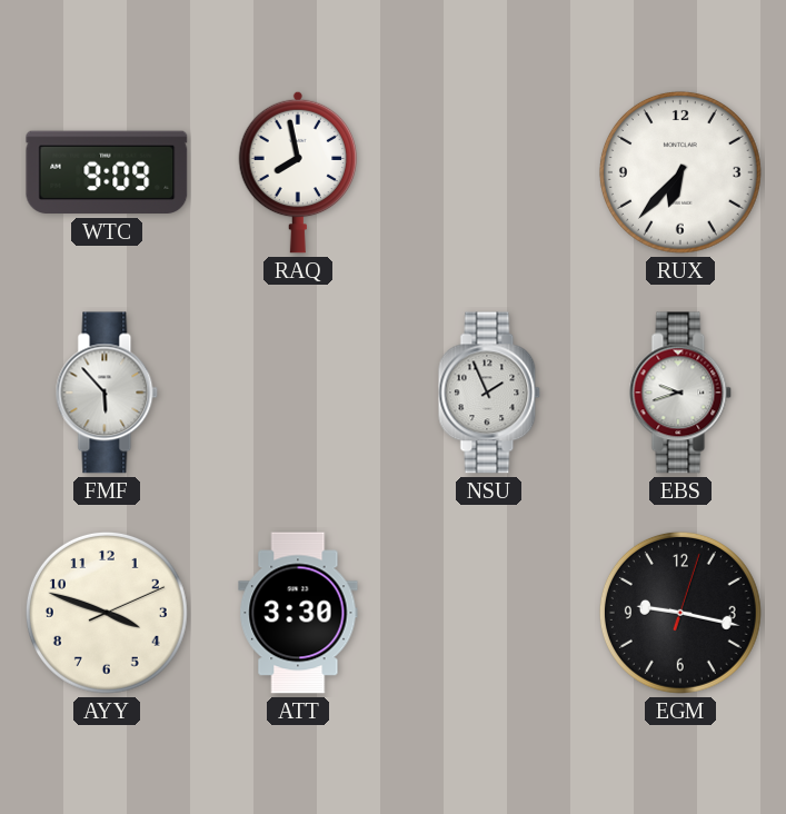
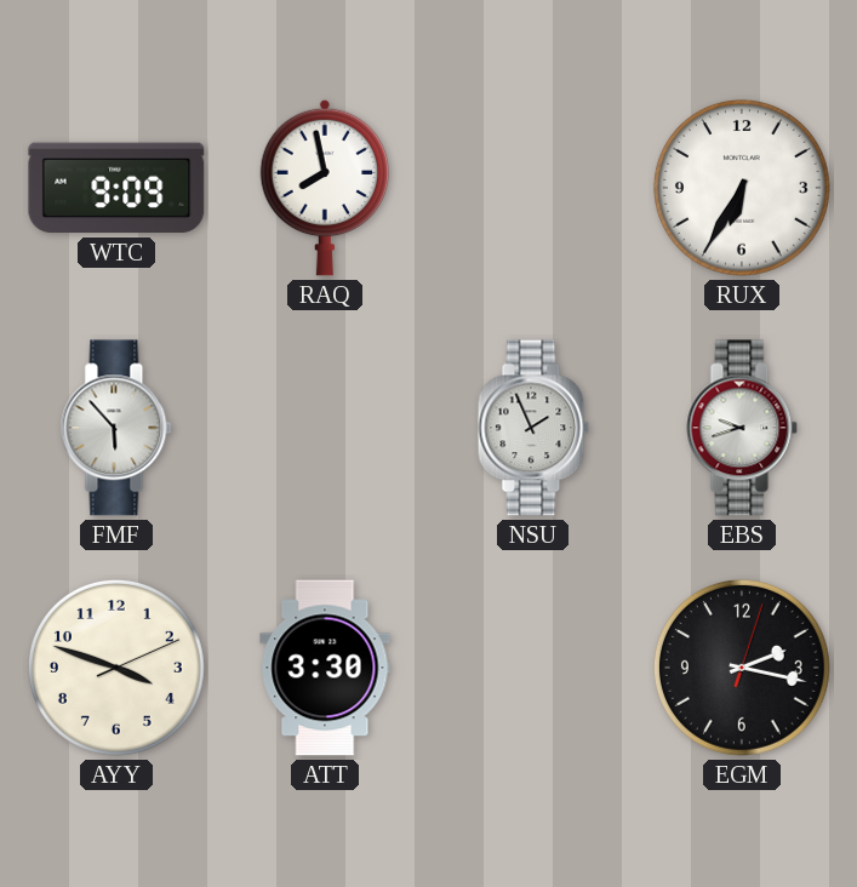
RUX: 6:37 -> 6:35 (742, 188)
EGM: 9:17 -> 2:17 (742, 668)
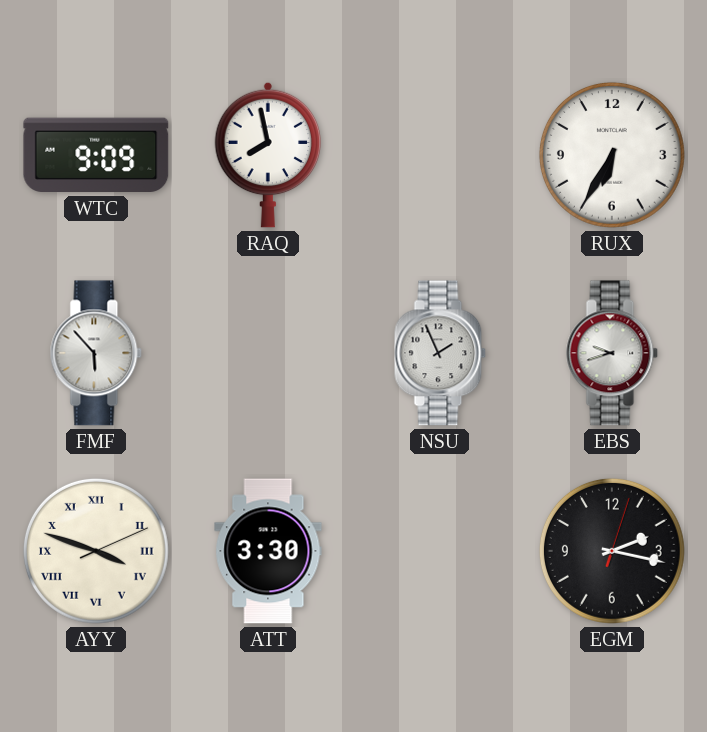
AYY numerals: Arabic -> Roman (96, 551)
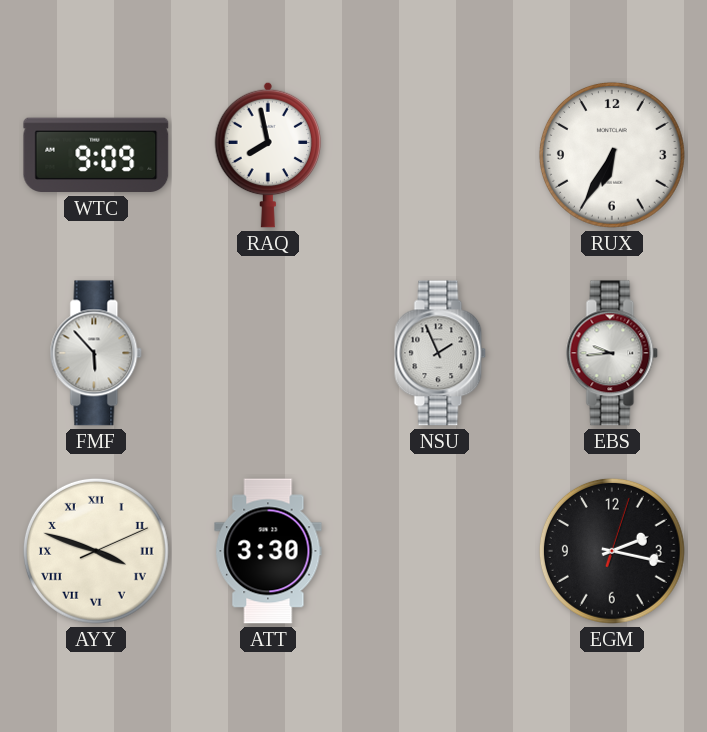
EBS: 9:42 -> 9:44 (612, 353)
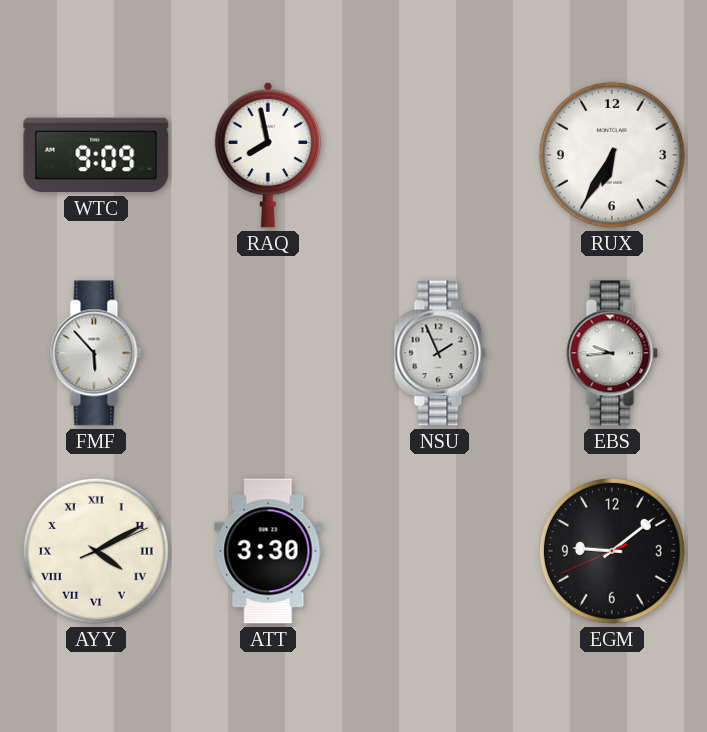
AYY: 3:48 -> 4:10 (96, 551)
EGM: 2:17 -> 9:08 (612, 551)
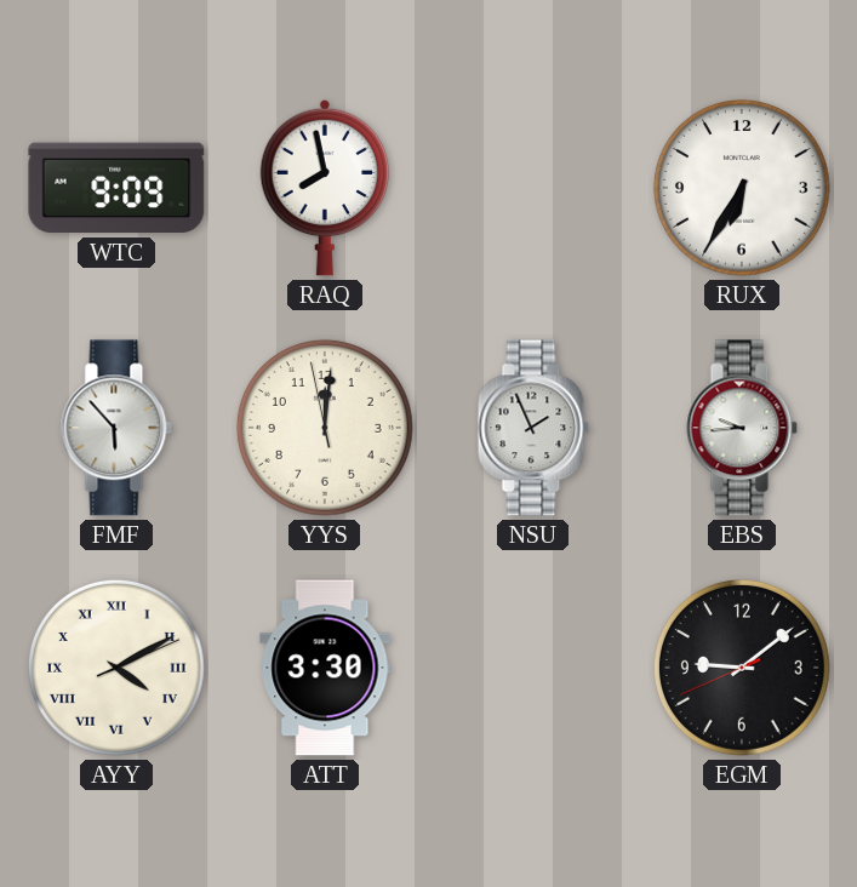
YYS: none -> 12:00 (325, 428)
